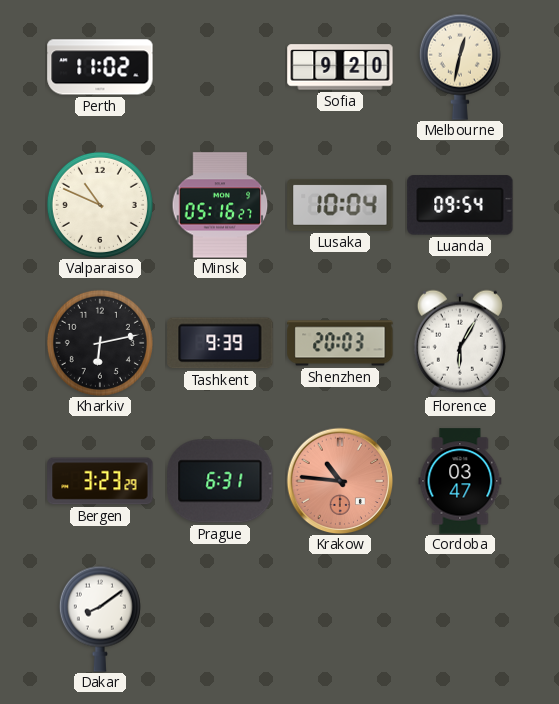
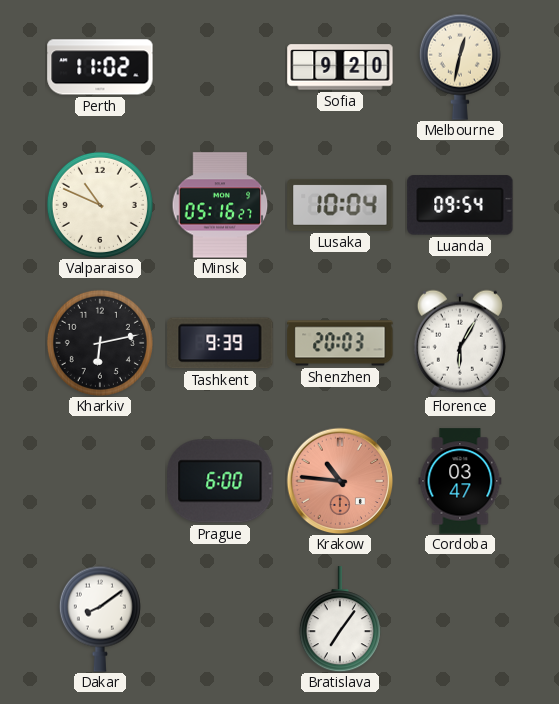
Bergen: 3:23 -> none (100, 481)
Prague: 6:31 -> 6:00 (220, 481)
Bratislava: none -> 7:06 (340, 619)
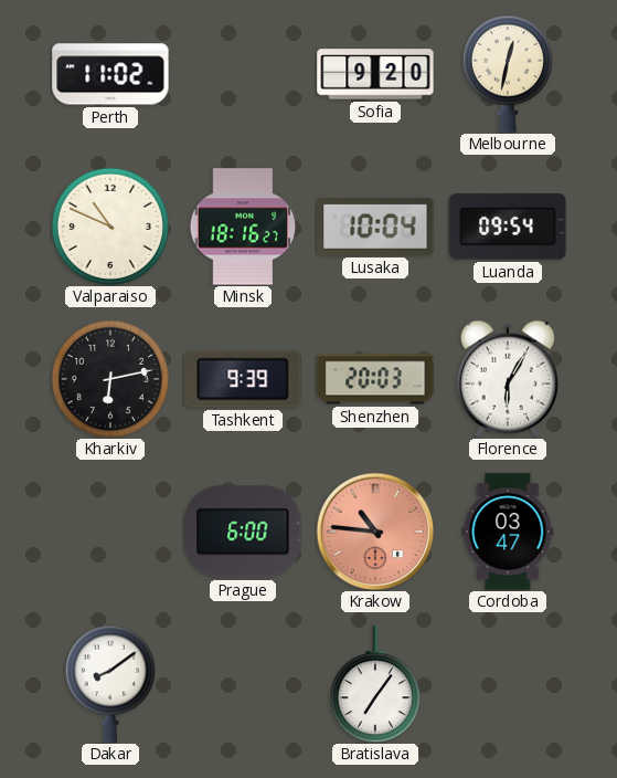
Minsk: 05:16 -> 18:16 (243, 227)
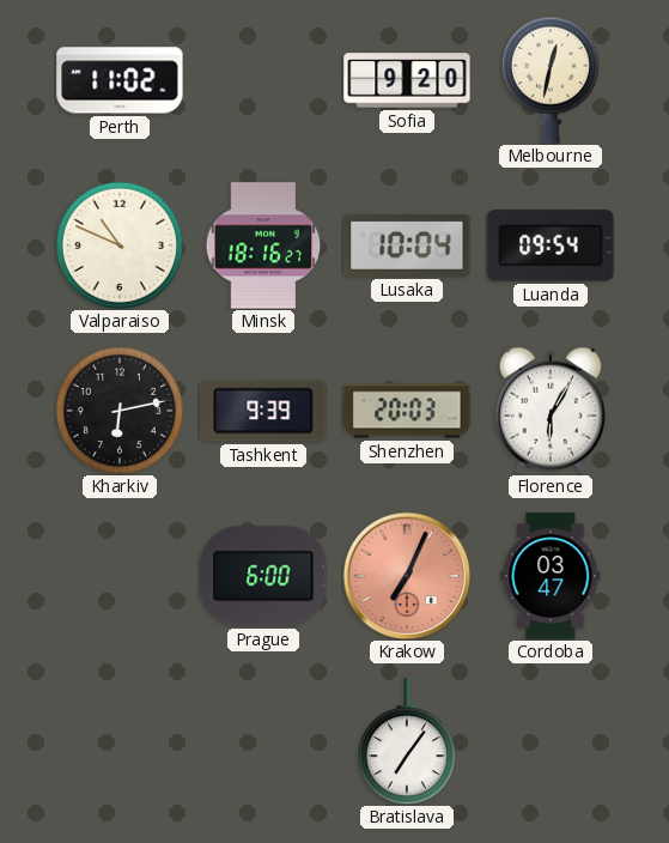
Krakow: 10:46 -> 7:04 (407, 576)
Dakar: 8:09 -> none (110, 684)
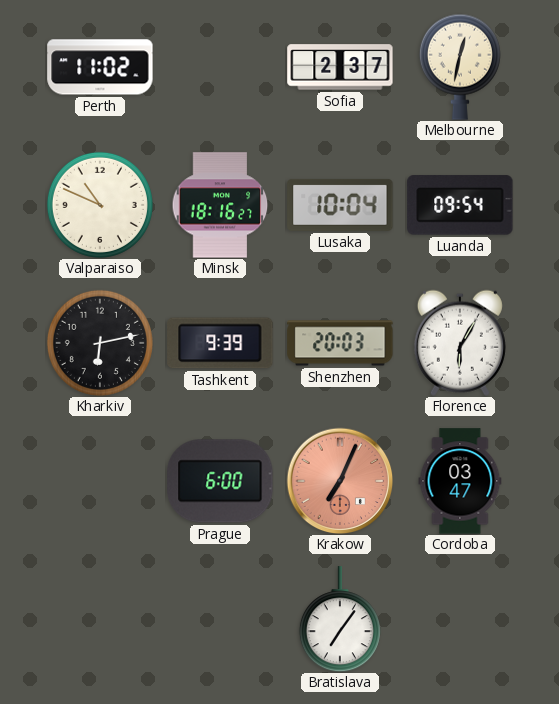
Sofia: 9:20 -> 2:37 (340, 67)
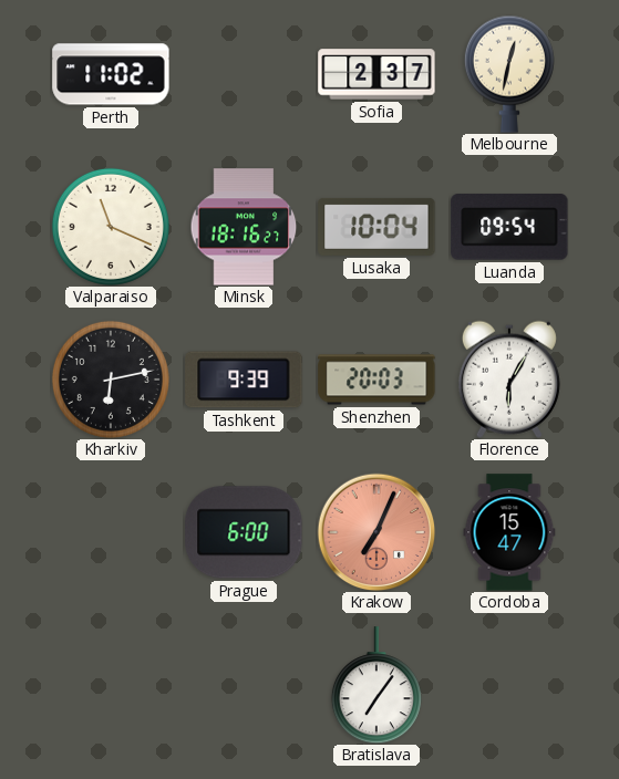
Valparaiso: 10:49 -> 11:19 (111, 227)
Cordoba: 03:47 -> 15:47 (509, 532)
